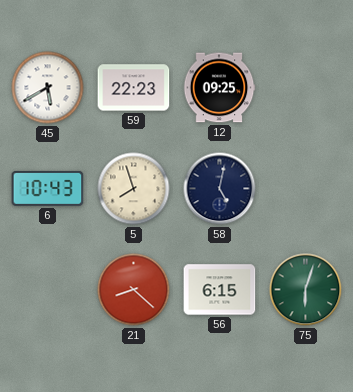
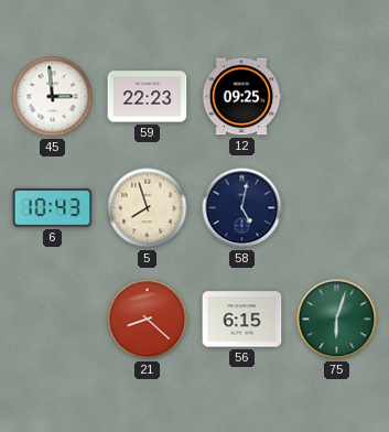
45: 5:40 -> 2:59 (53, 97)
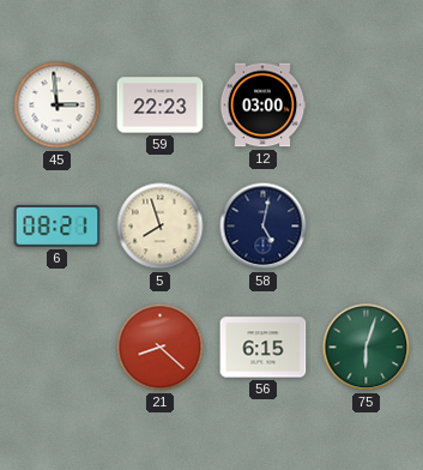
12: 09:25 -> 03:00 (262, 106)
6: 10:43 -> 08:21 (58, 225)
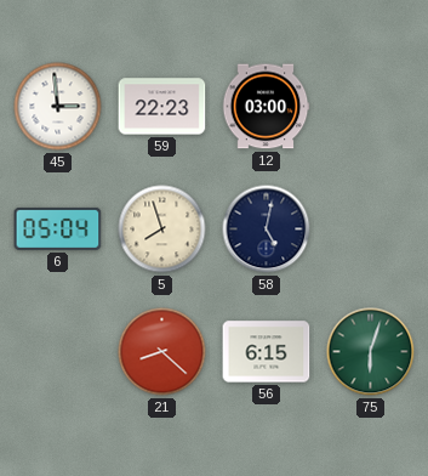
6: 08:21 -> 05:04 (58, 228)
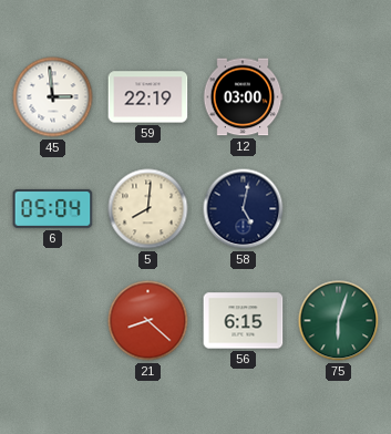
59: 22:23 -> 22:19 (148, 97)
5: 7:57 -> 8:01 (148, 209)
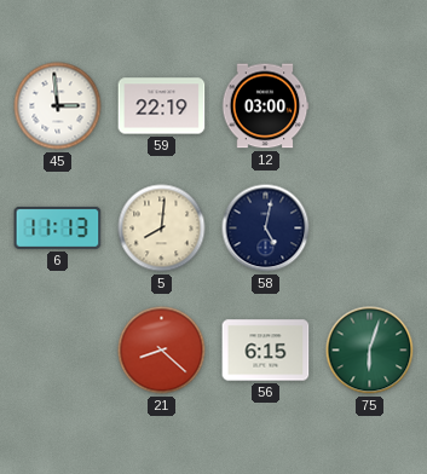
6: 05:04 -> 11:13 (58, 227)
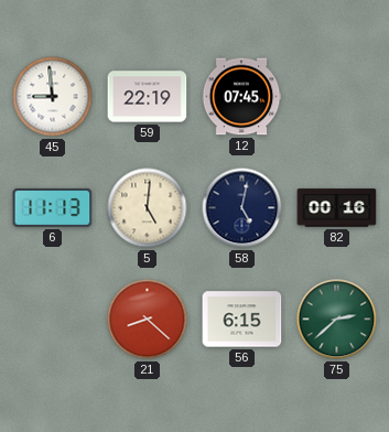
45: 2:59 -> 8:59 (53, 97)
12: 03:00 -> 07:45 (241, 97)
5: 8:01 -> 5:01 (148, 208)
82: none -> 00:16 (337, 208)
75: 6:03 -> 2:38 (337, 320)
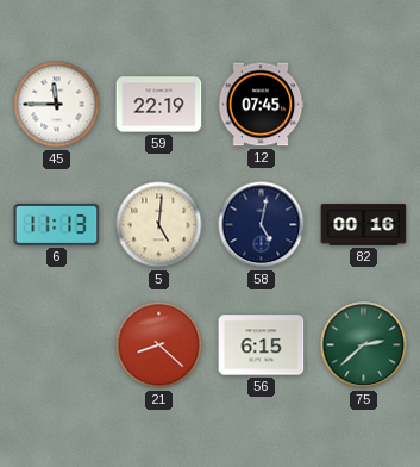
45: 8:59 -> 11:45 (57, 105)
